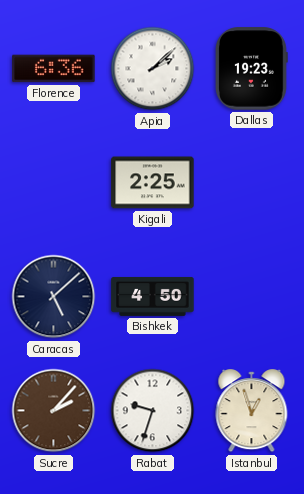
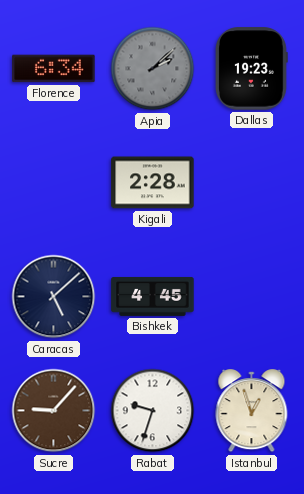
Florence: 6:36 -> 6:34 (54, 69)
Apia dial: white -> grey (153, 69)
Kigali: 2:25 -> 2:28 (153, 183)
Bishkek: 4:50 -> 4:45 (153, 296)
Sucre: 2:07 -> 9:07 (54, 411)
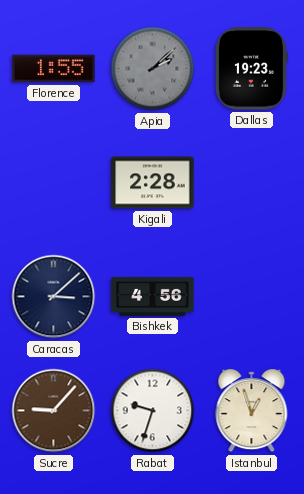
Florence: 6:34 -> 1:55 (54, 69)
Caracas: 5:08 -> 3:08 (54, 297)
Bishkek: 4:45 -> 4:56 (153, 296)
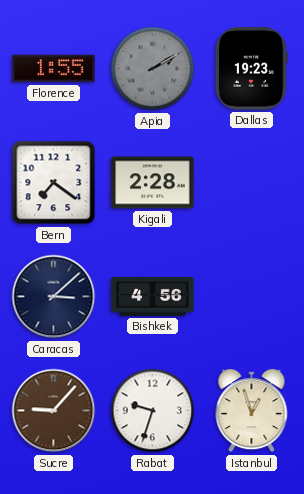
Apia: 2:08 -> 2:10 (153, 69)
Bern: none -> 7:21 (54, 183)
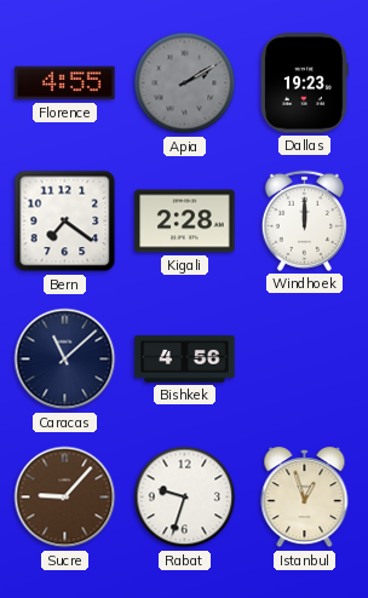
Florence: 1:55 -> 4:55 (65, 84)
Windhoek: none -> 12:00 (304, 220)
Caracas: 3:08 -> 11:08 (65, 360)
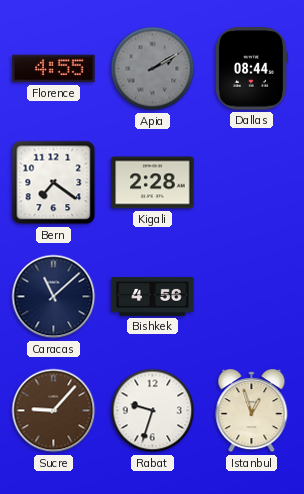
Dallas: 19:23 -> 08:44 (252, 69)
Windhoek: 12:00 -> none (304, 220)
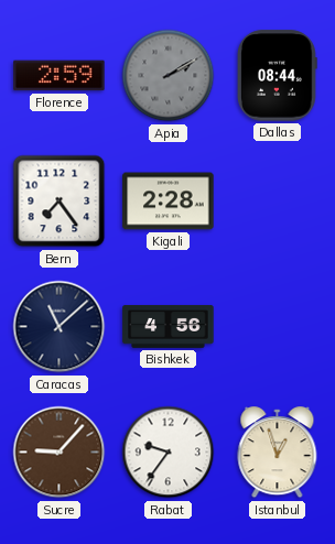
Florence: 4:55 -> 2:59 (60, 76)
Bern: 7:21 -> 7:24 (60, 202)
Rabat: 9:33 -> 9:36 (169, 453)
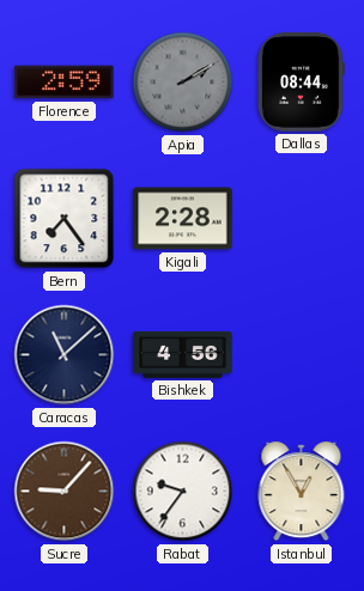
Istanbul: 12:57 -> 12:55 (302, 492)
